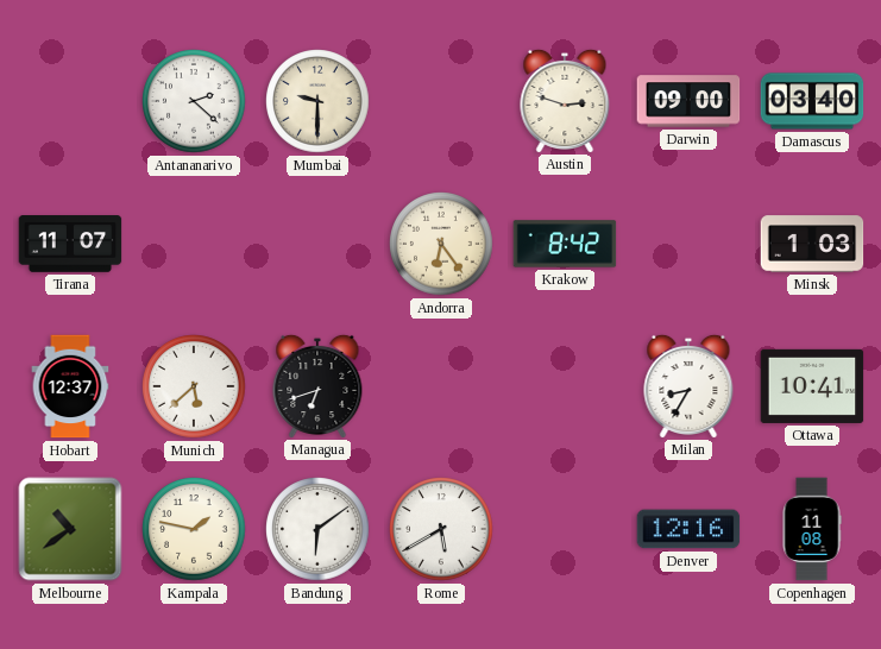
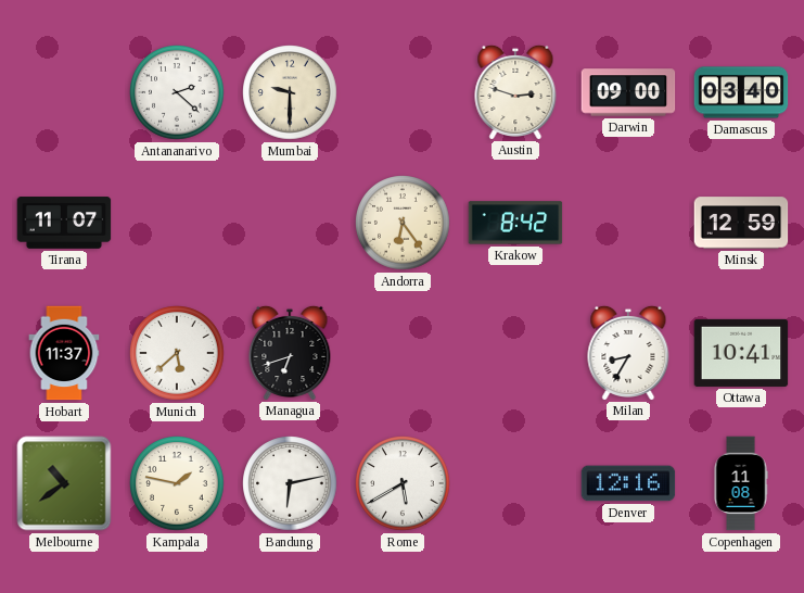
Minsk: 1:03 -> 12:59 (741, 223)
Hobart: 12:37 -> 11:37 (64, 353)
Bandung: 6:09 -> 6:13 (290, 483)
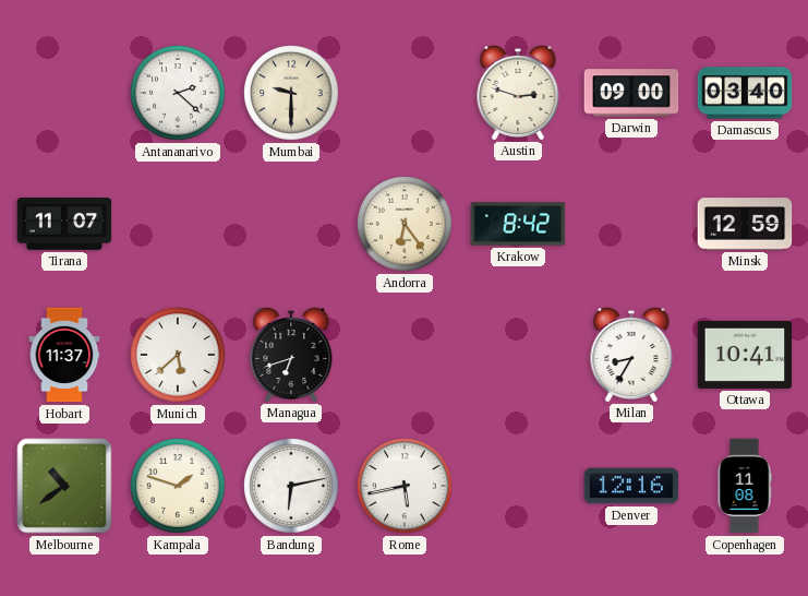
Kampala: 1:47 -> 1:48 (178, 486)
Rome: 5:40 -> 5:43 (405, 486)
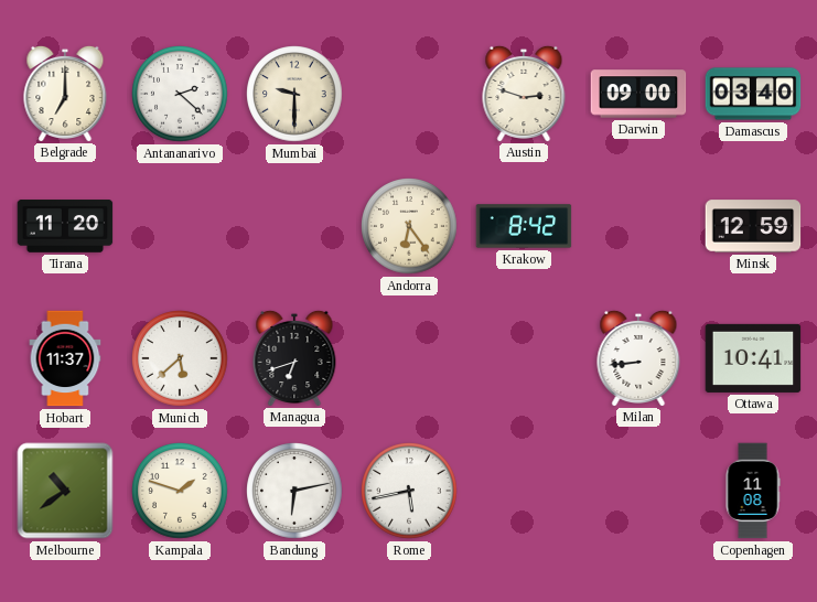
Belgrade: none -> 7:00 (65, 93)
Tirana: 11:07 -> 11:20 (65, 226)
Milan: 8:35 -> 8:44 (638, 357)
Denver: 12:16 -> none (631, 486)
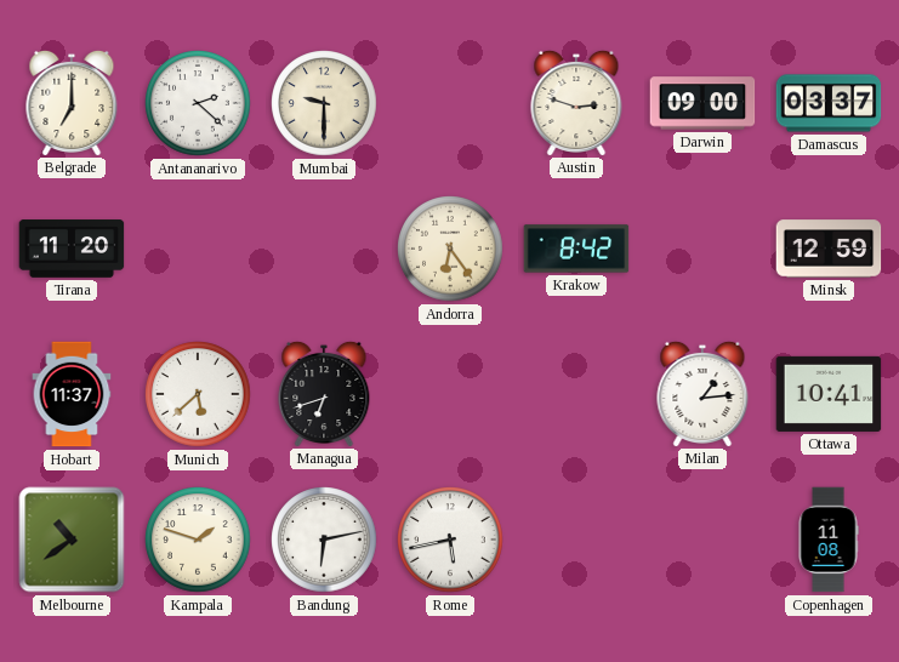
Damascus: 03:40 -> 03:37 (829, 103)
Milan: 8:44 -> 1:14 (702, 393)
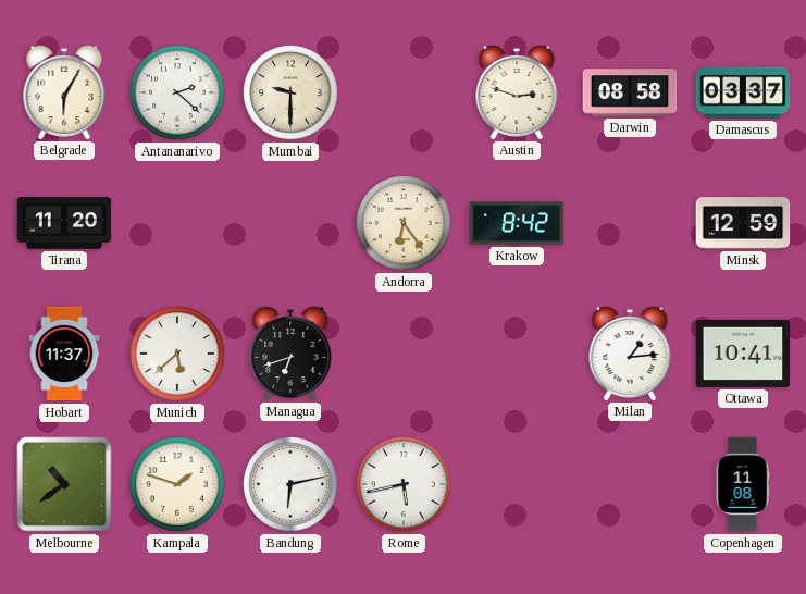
Belgrade: 7:00 -> 6:05 (64, 91)
Darwin: 09:00 -> 08:58 (630, 92)
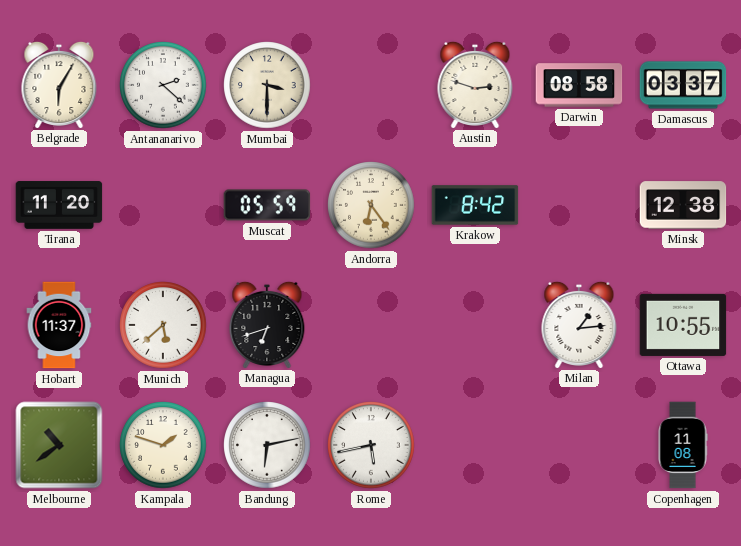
Mumbai: 9:30 -> 3:30 (267, 85)
Muscat: none -> 05:59 (267, 205)
Minsk: 12:59 -> 12:38 (683, 205)
Ottawa: 10:41 -> 10:55 (683, 325)
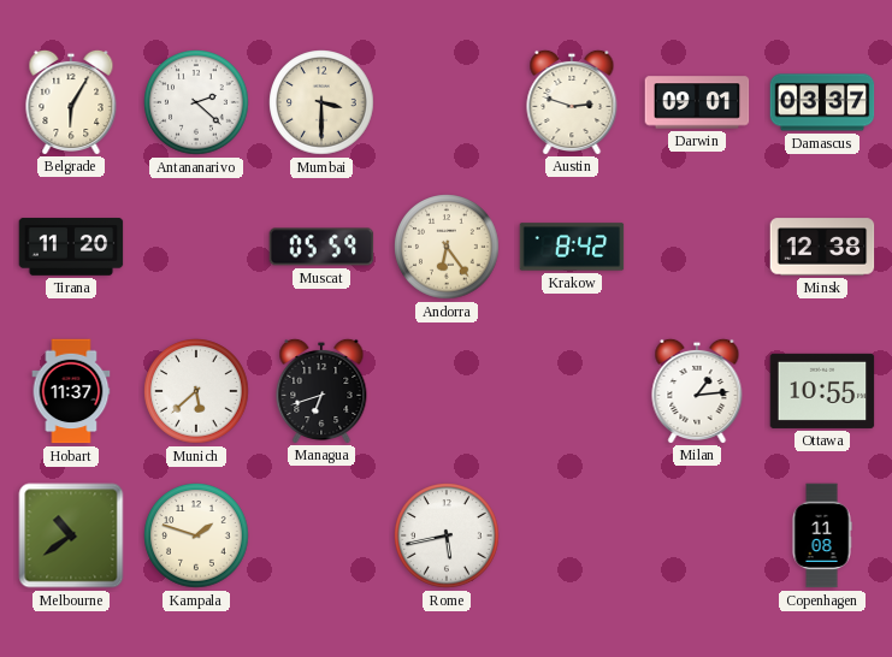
Darwin: 08:58 -> 09:01 (697, 102)
Bandung: 6:13 -> none (267, 445)
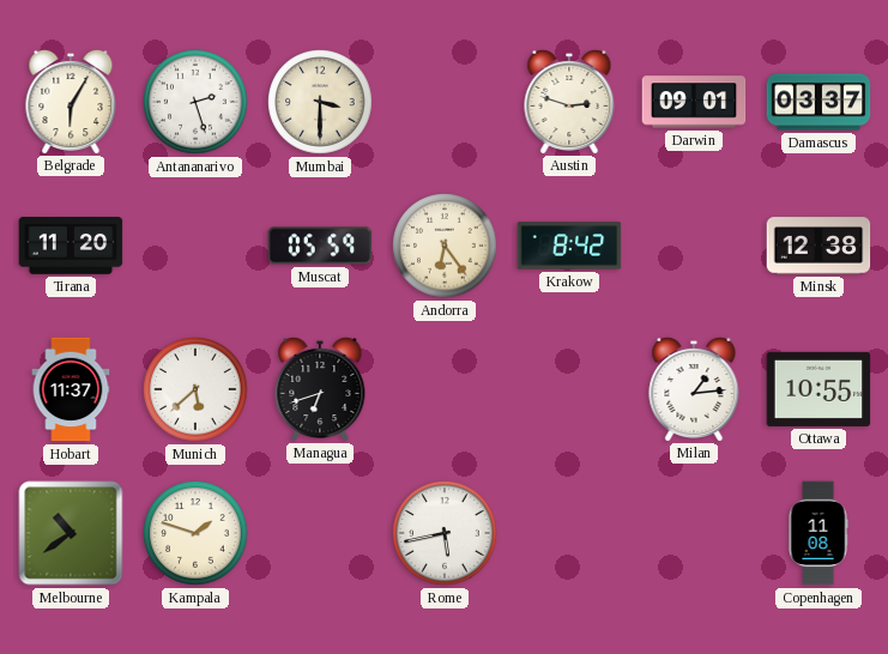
Antananarivo: 2:22 -> 2:27 (195, 102)
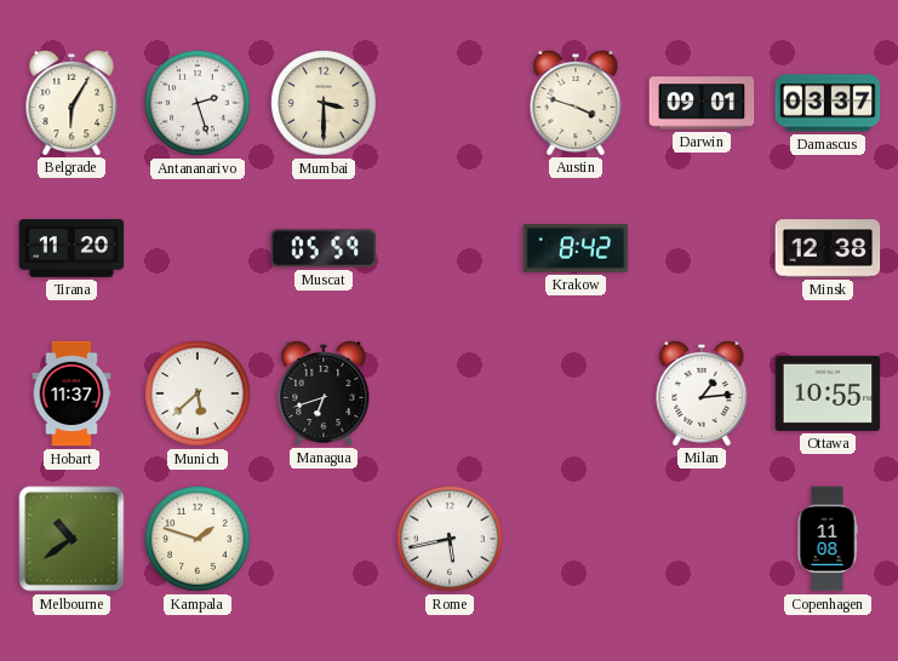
Austin: 2:48 -> 3:48 (576, 102)
Andorra: 6:24 -> none (445, 246)
